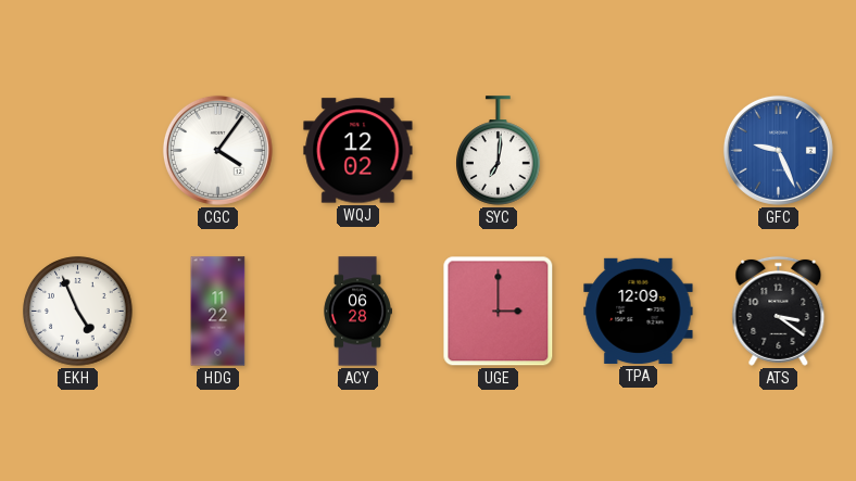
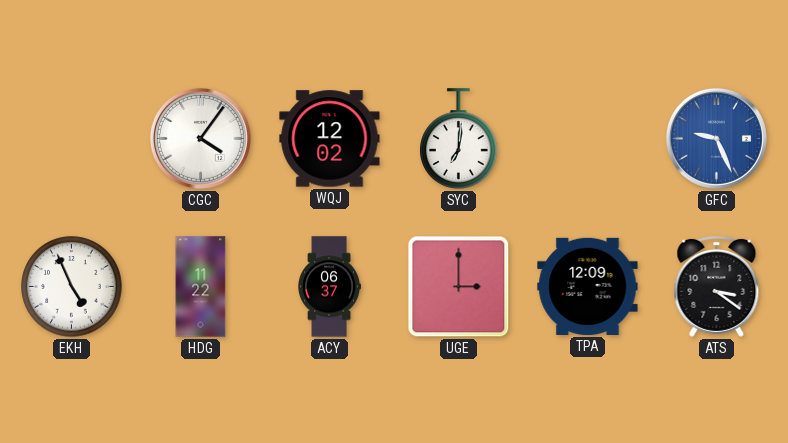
ACY: 06:28 -> 06:37 (329, 287)
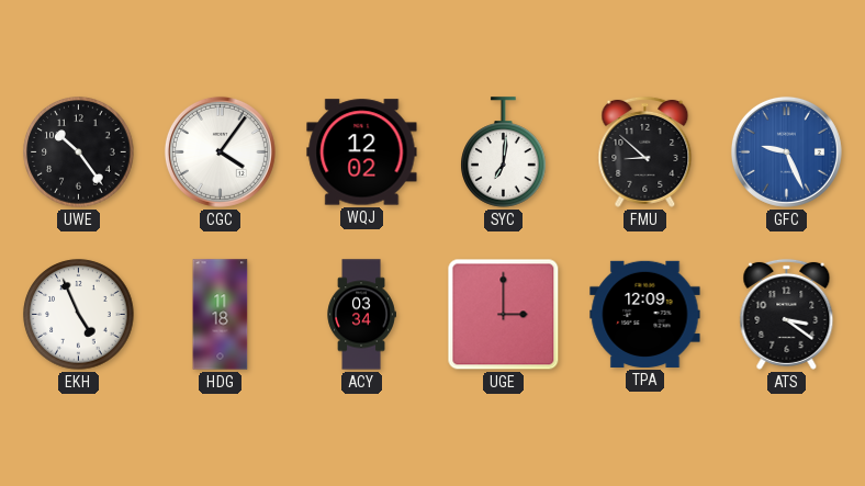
UWE: none -> 10:24 (79, 152)
FMU: none -> 8:52 (645, 151)
HDG: 11:22 -> 11:18 (221, 315)
ACY: 06:37 -> 03:34 (361, 315)
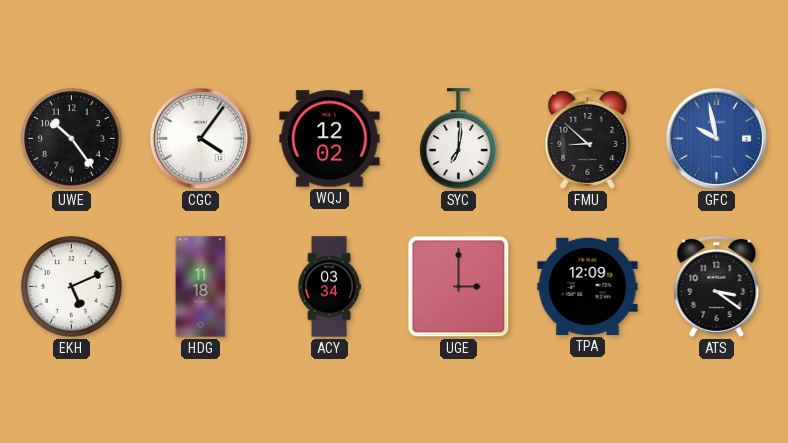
GFC: 9:26 -> 9:58 (716, 138)
EKH: 4:56 -> 5:11 (72, 287)
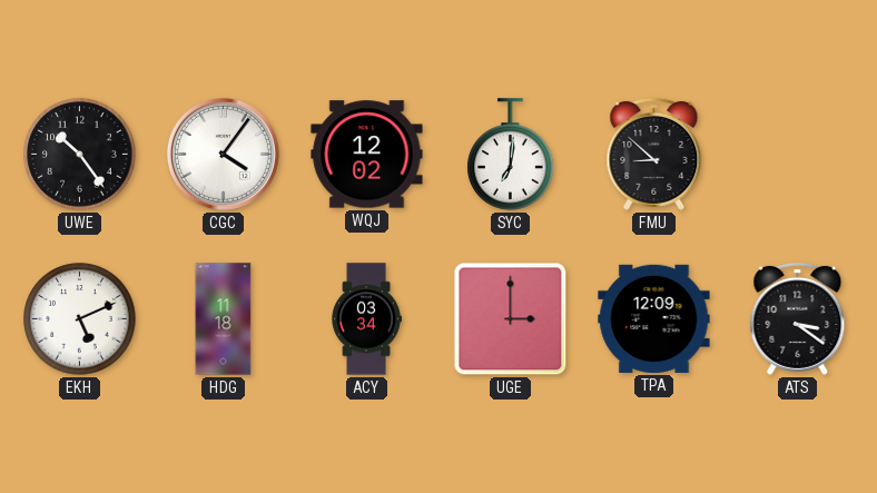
GFC: 9:58 -> none (716, 138)
